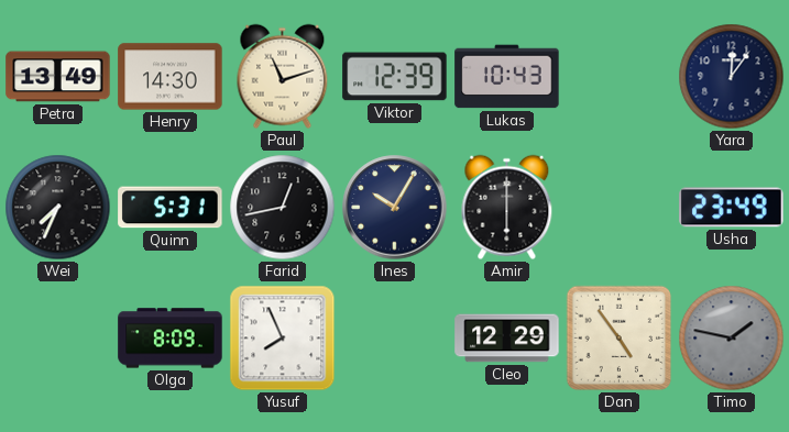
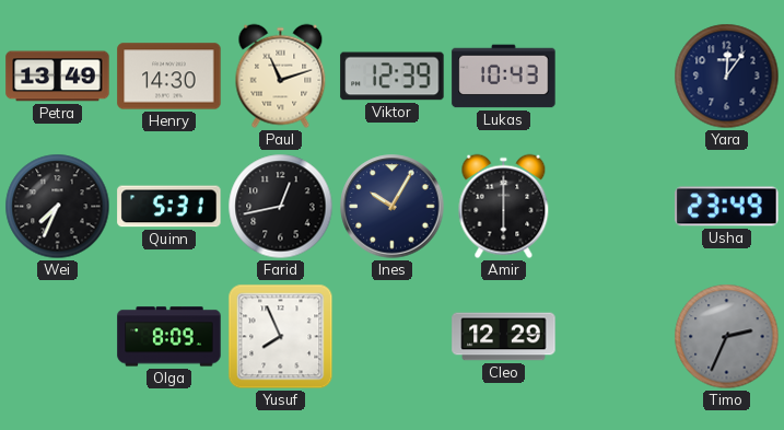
Dan: 4:54 -> none (620, 339)
Timo: 1:47 -> 2:34 (727, 337)
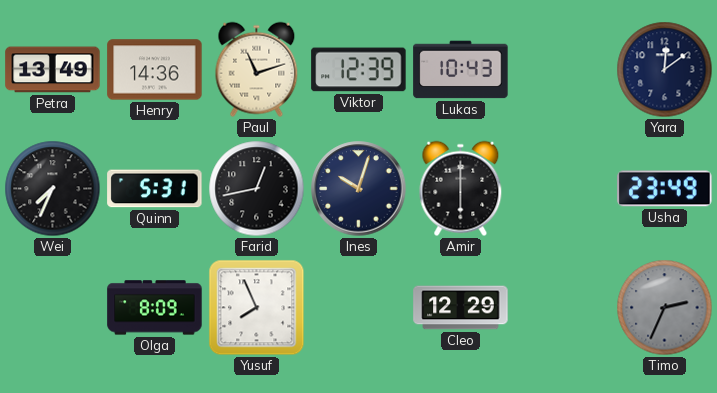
Henry: 14:30 -> 14:36 (155, 70)
Yara: 12:06 -> 12:09 (665, 70)
Ines: 10:05 -> 10:03 (359, 189)
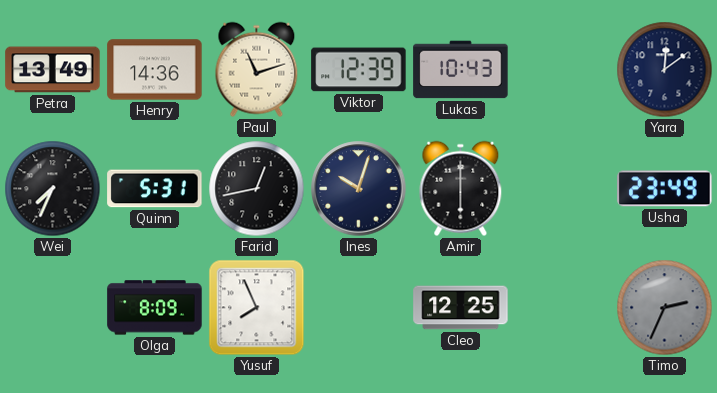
Cleo: 12:29 -> 12:25 (461, 308)
